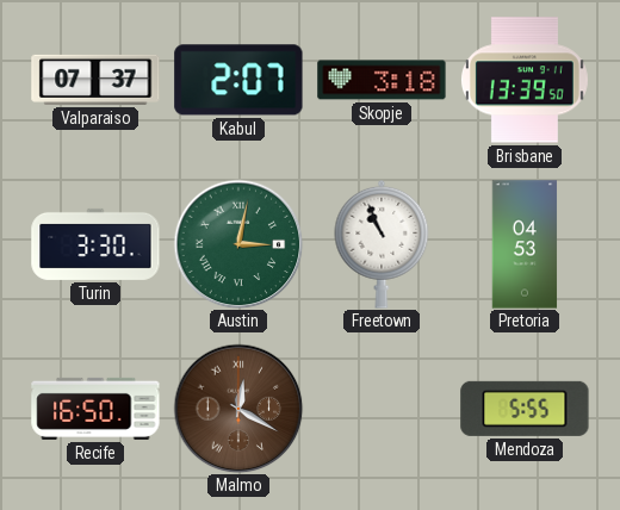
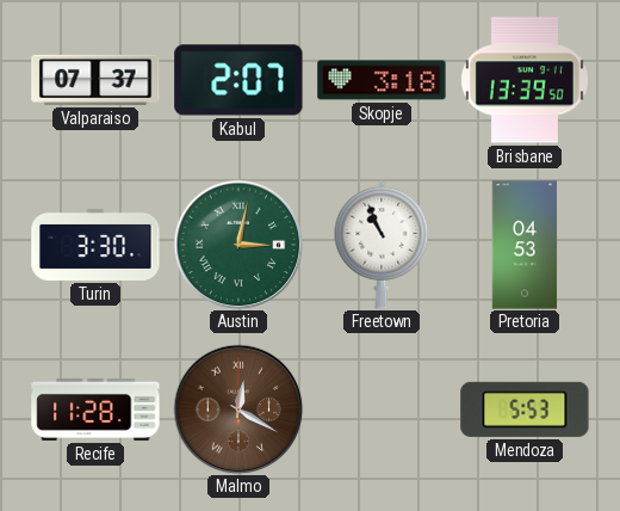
Recife: 16:50 -> 11:28 (95, 410)
Mendoza: 5:55 -> 5:53 (525, 410)
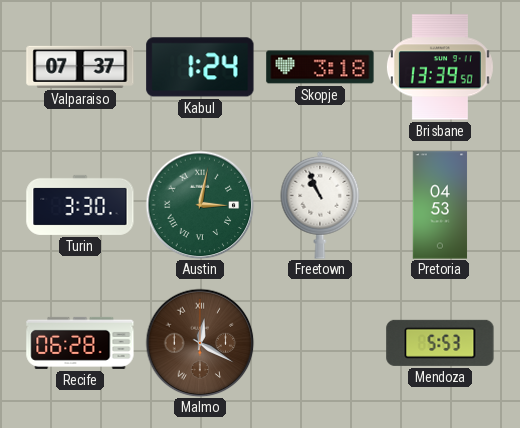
Kabul: 2:07 -> 1:24 (200, 67)
Recife: 11:28 -> 06:28 (80, 343)
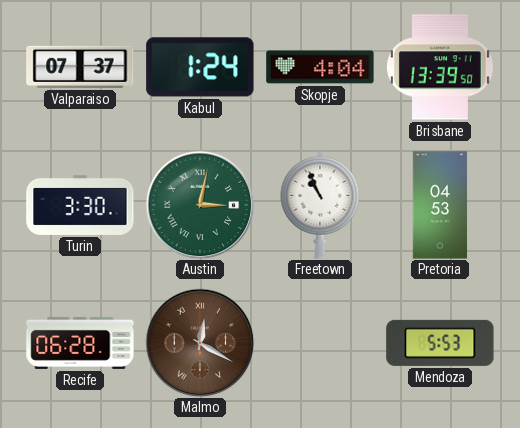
Skopje: 3:18 -> 4:04 (320, 67)
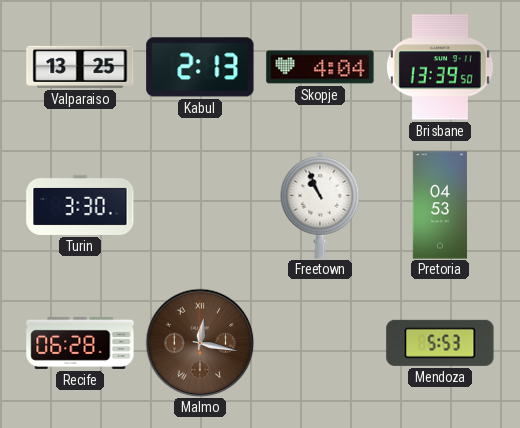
Valparaiso: 07:37 -> 13:25 (80, 67)
Kabul: 1:24 -> 2:13 (200, 67)
Austin: 3:02 -> none (200, 205)
Malmo: 12:20 -> 12:17 (200, 343)
